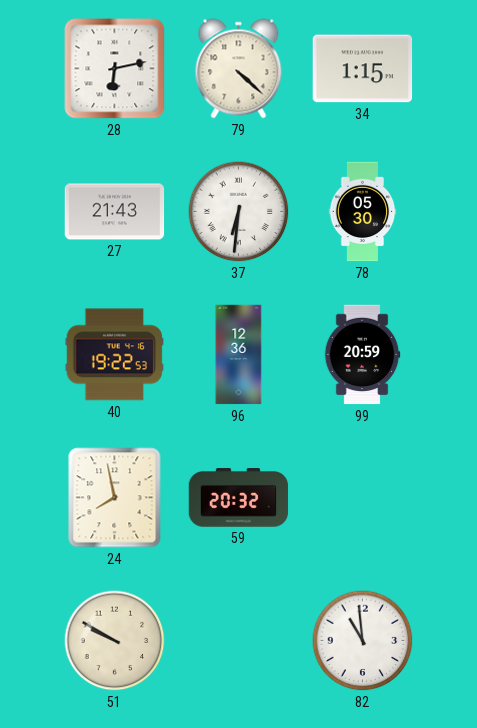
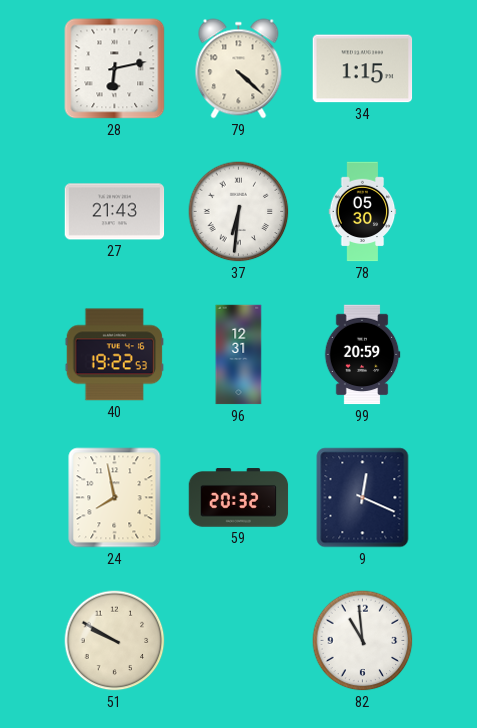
96: 12:36 -> 12:31 (239, 355)
9: none -> 12:19 (363, 498)
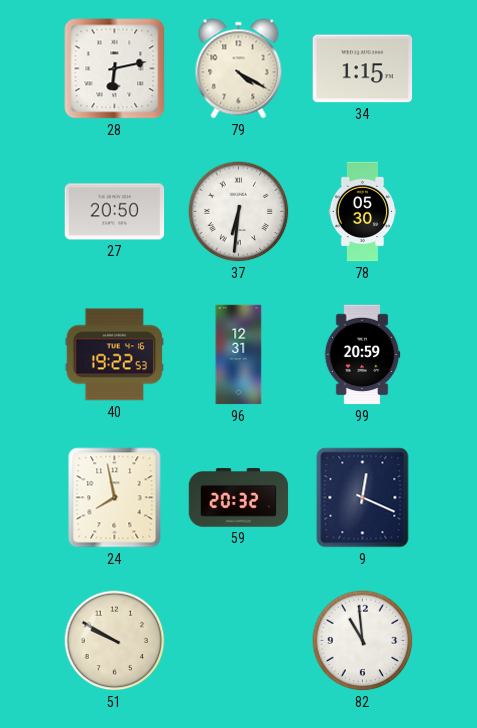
79: 4:22 -> 4:20 (239, 69)
27: 21:43 -> 20:50 (115, 212)
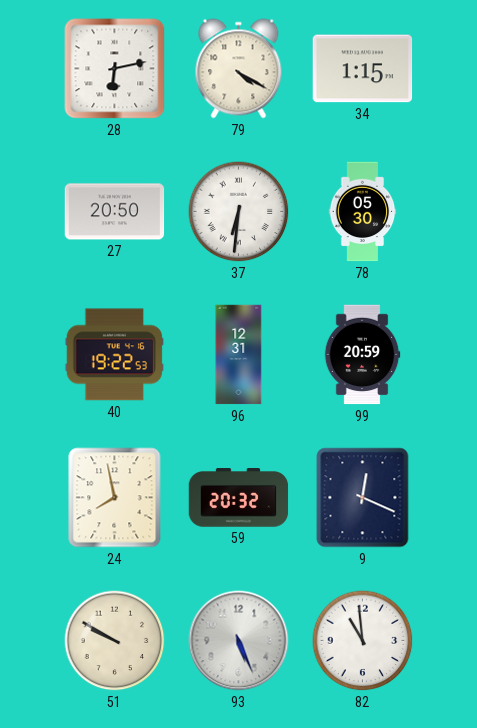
93: none -> 5:26 (239, 641)
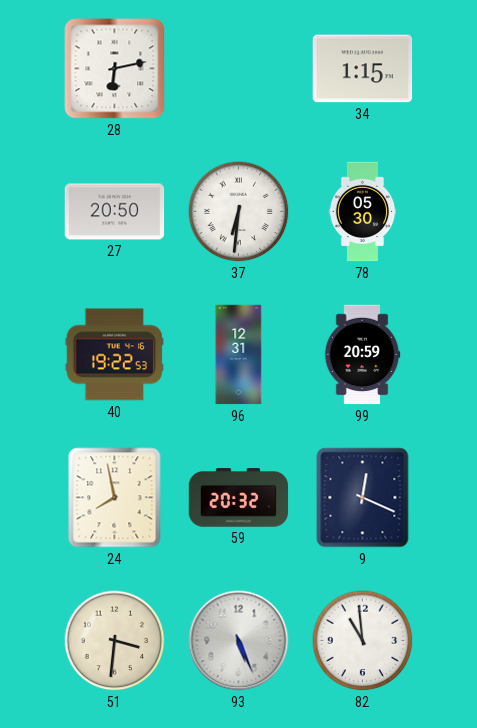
79: 4:20 -> none (239, 69)
51: 9:50 -> 3:31 (115, 641)
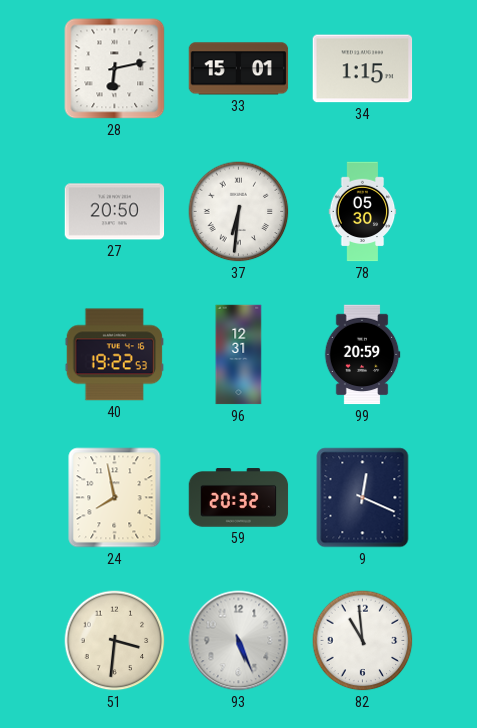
33: none -> 15:01 (239, 69)
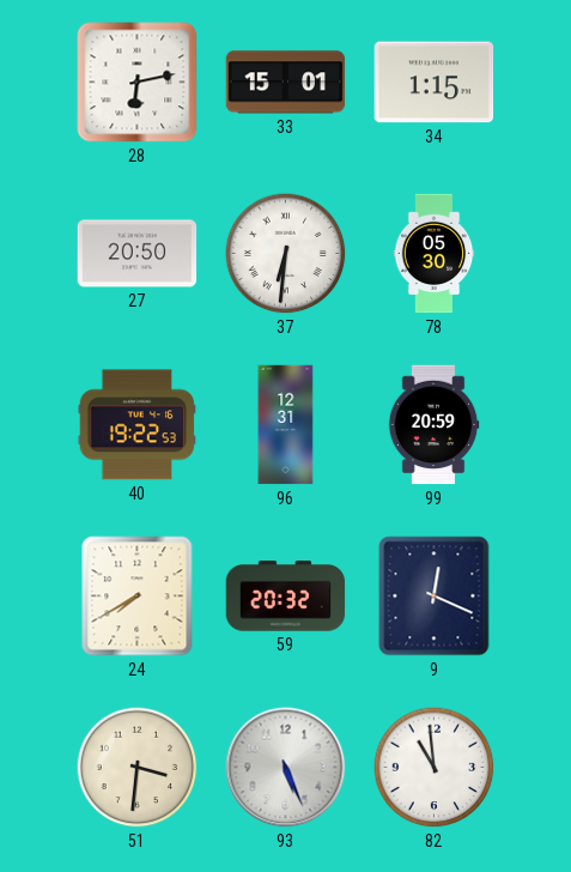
24: 7:58 -> 7:40 (138, 597)
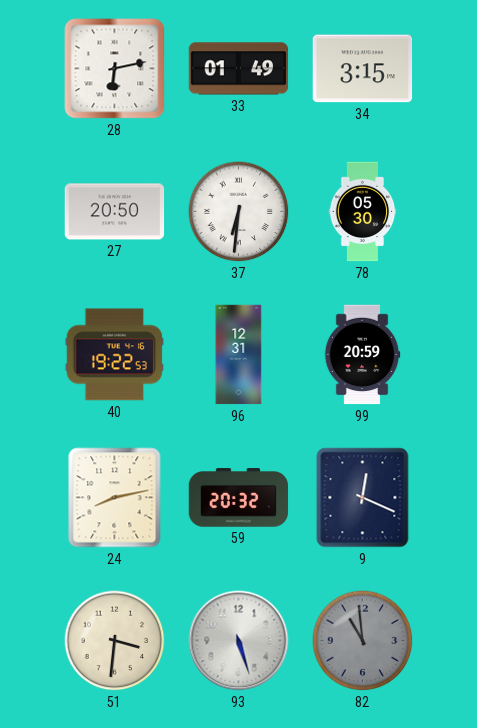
33: 15:01 -> 01:49 (239, 69)
34: 1:15 -> 3:15 (363, 69)
24: 7:40 -> 8:13 (115, 498)
93: 5:26 -> 5:27 (239, 641)
82 dial: white -> grey (363, 641)
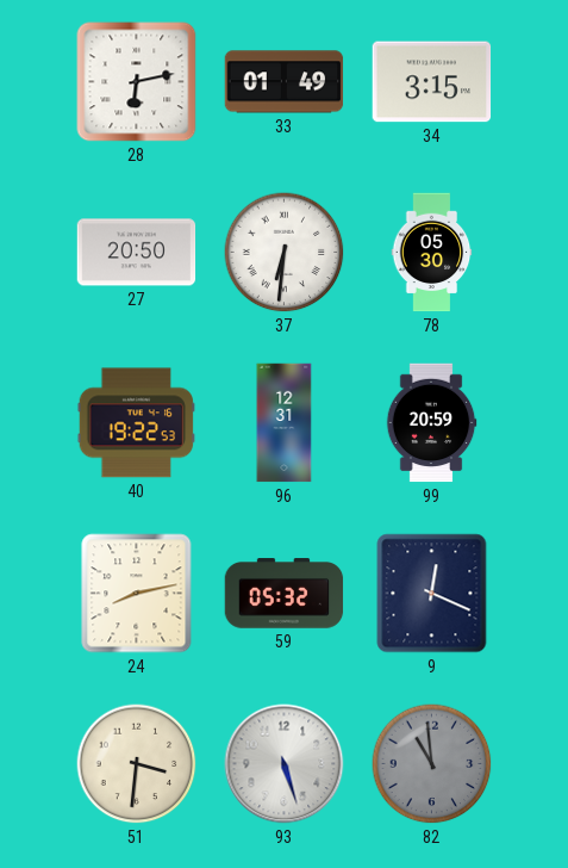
59: 20:32 -> 05:32 (285, 594)
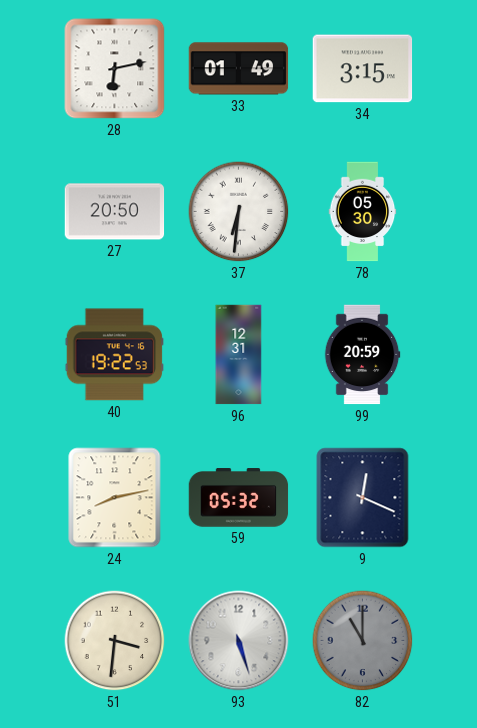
82: 10:59 -> 11:00 (363, 641)
